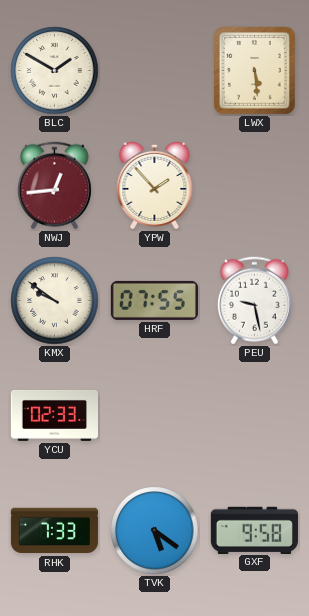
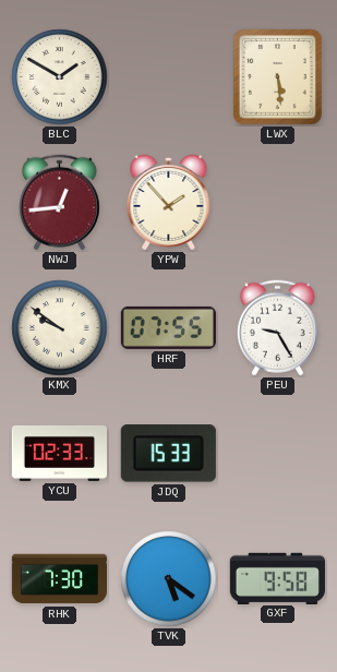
PEU: 9:28 -> 9:25 (277, 328)
JDQ: none -> 15:33 (168, 454)
RHK: 7:33 -> 7:30 (59, 579)
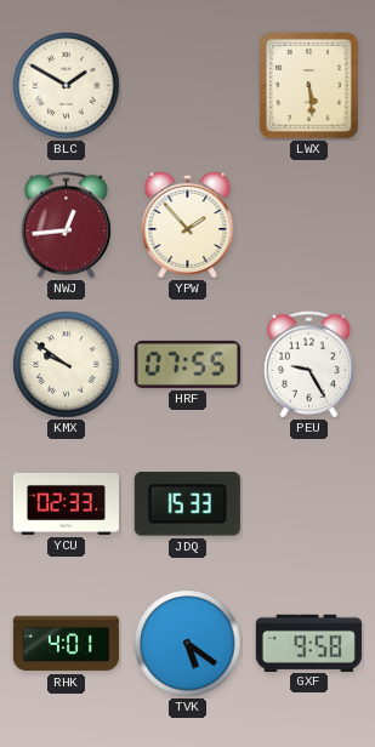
RHK: 7:30 -> 4:01 (66, 644)
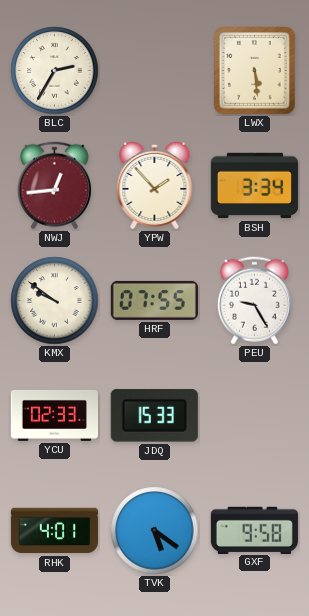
BLC: 1:50 -> 2:35 (55, 71)
BSH: none -> 3:34 (254, 186)
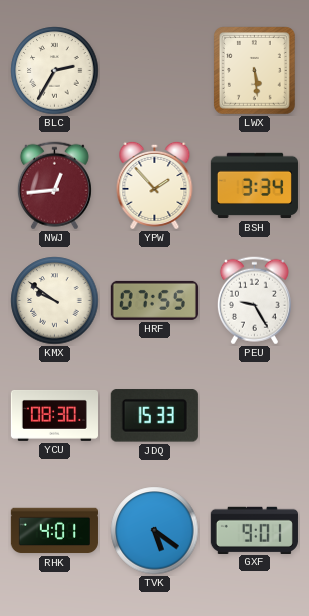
YCU: 02:33 -> 08:30 (54, 415)
GXF: 9:58 -> 9:01 (254, 530)
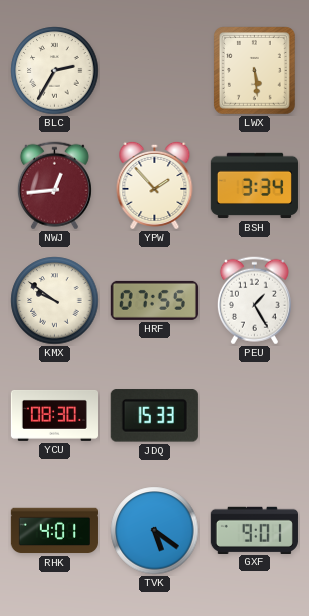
PEU: 9:25 -> 1:25 (254, 301)
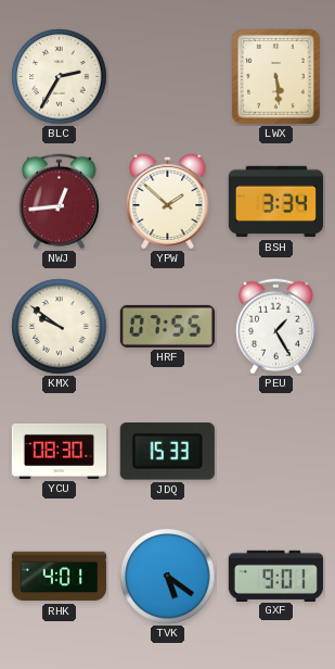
YPW: 1:53 -> 1:52 (168, 201)
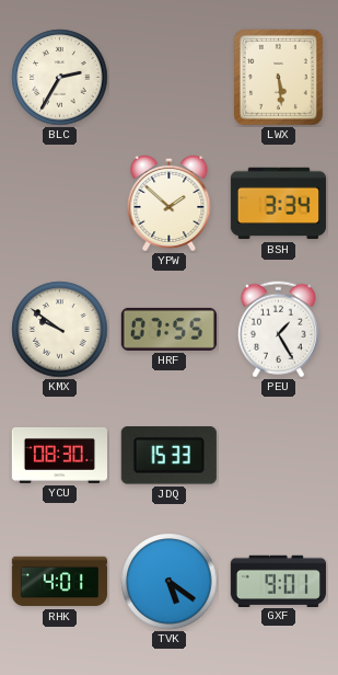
NWJ: 12:44 -> none (59, 202)
